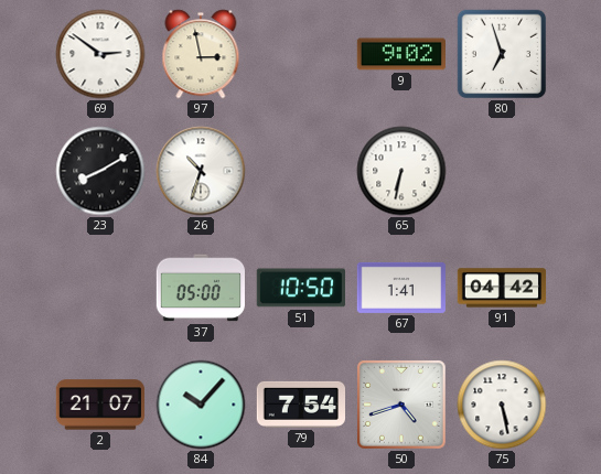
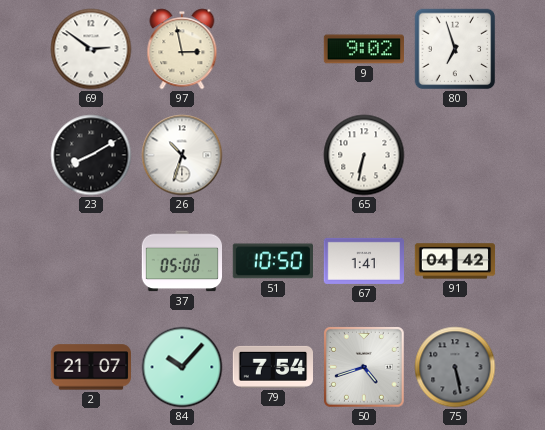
75 dial: white -> grey (455, 367)
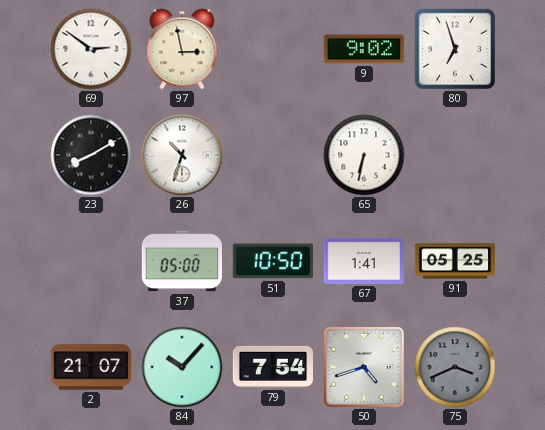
91: 04:42 -> 05:25 (455, 261)
75: 5:28 -> 3:41 (455, 367)
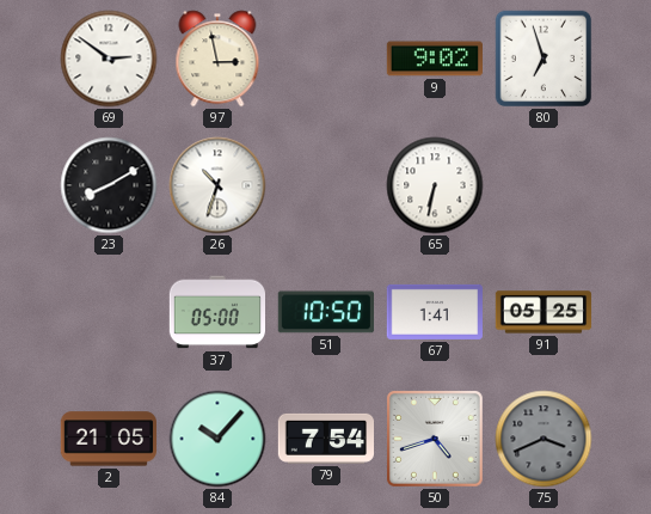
2: 21:07 -> 21:05 (109, 439)
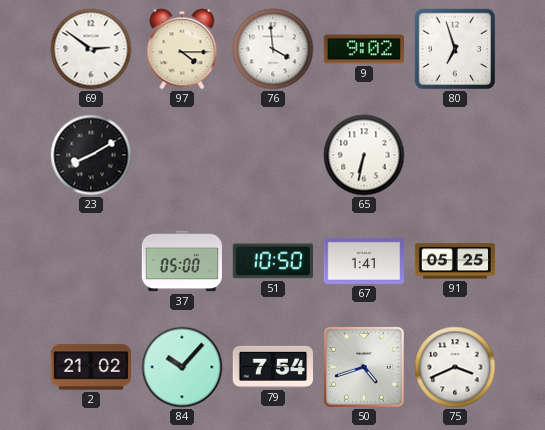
97: 2:58 -> 4:15 (182, 49)
76: none -> 3:59 (273, 49)
26: 10:33 -> none (217, 185)
2: 21:05 -> 21:02 (91, 367)
75 dial: grey -> white (455, 367)
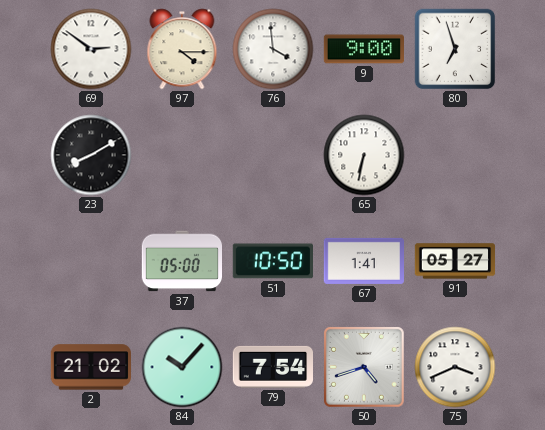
9: 9:02 -> 9:00 (363, 49)
91: 05:25 -> 05:27 (455, 261)
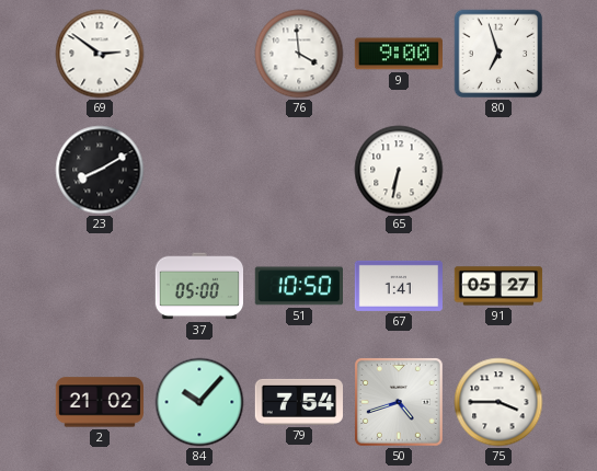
97: 4:15 -> none (182, 49)
75: 3:41 -> 3:45 (498, 402)
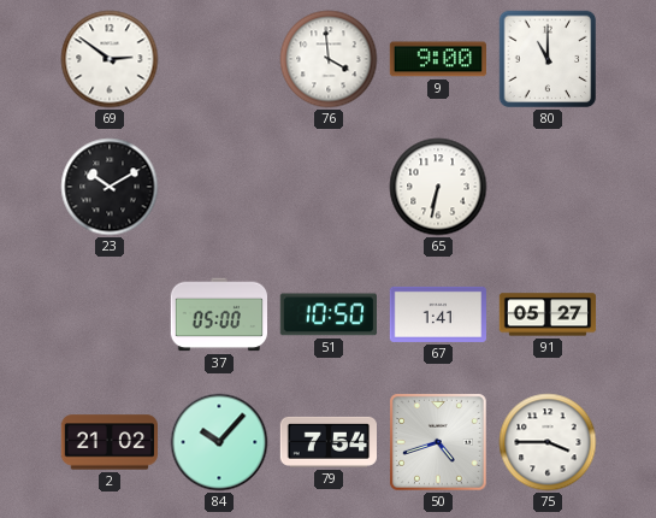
80: 6:57 -> 11:00 (548, 59)
23: 8:10 -> 10:10 (110, 187)
